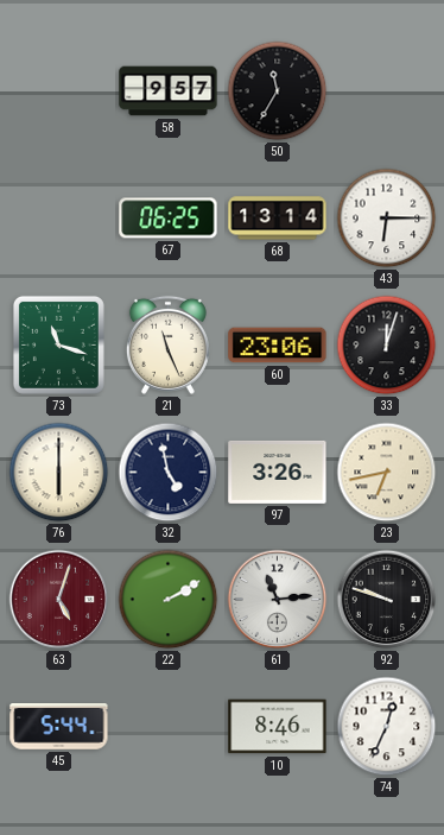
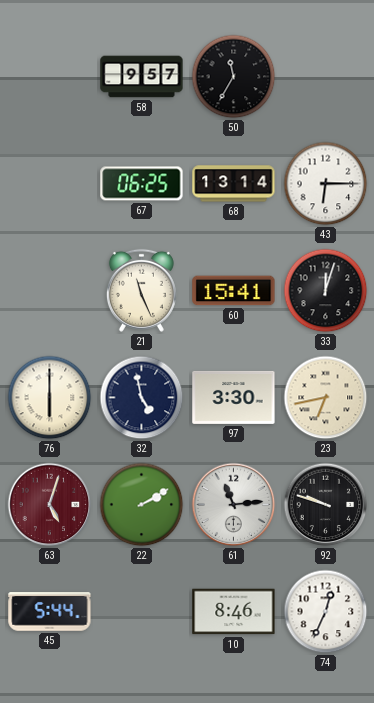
73: 11:18 -> none (58, 344)
60: 23:06 -> 15:41 (234, 291)
97: 3:26 -> 3:30 (234, 397)
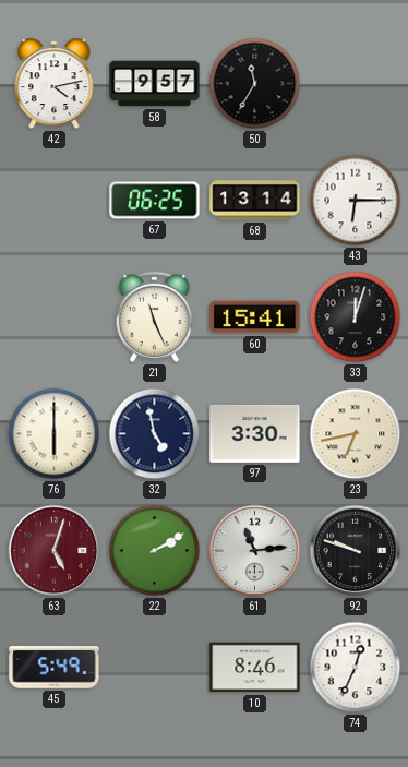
42: none -> 4:13 (55, 84)
45: 5:44 -> 5:49 (55, 668)
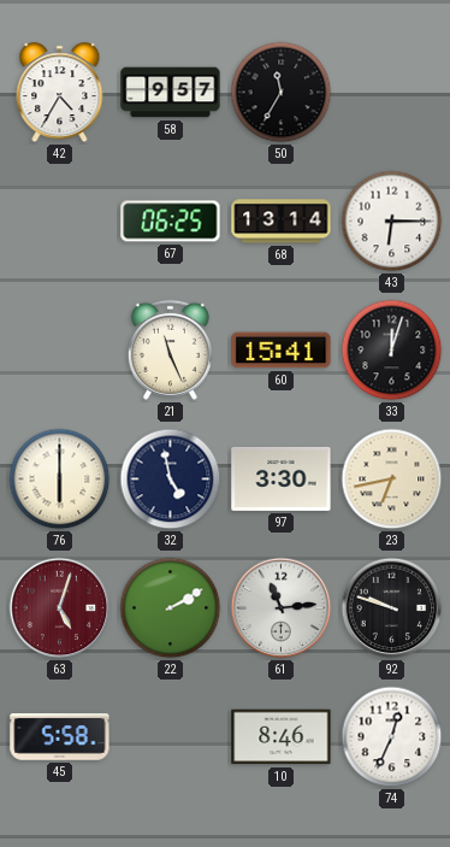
42: 4:13 -> 4:35 (60, 93)
45: 5:49 -> 5:58 (60, 737)
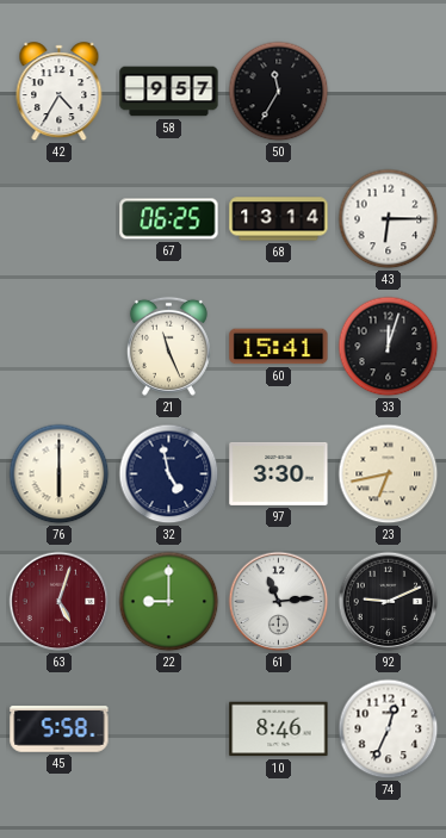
22: 2:10 -> 9:00 (169, 602)
92: 9:48 -> 9:11 (389, 602)
